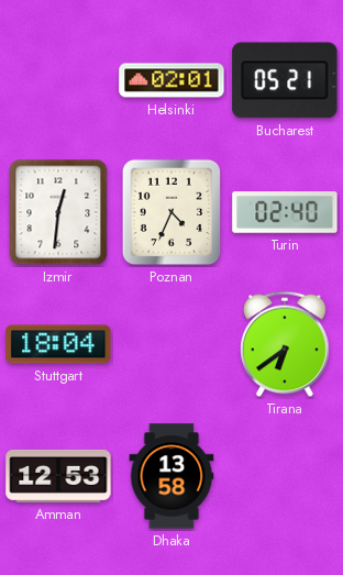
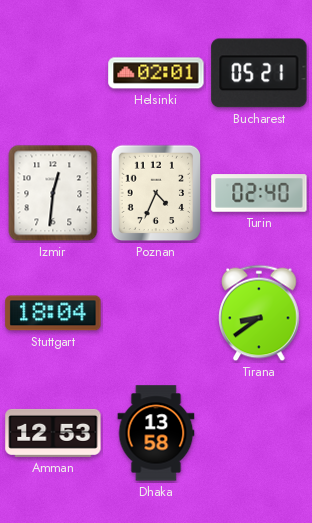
Tirana: 6:39 -> 8:39 (259, 313)
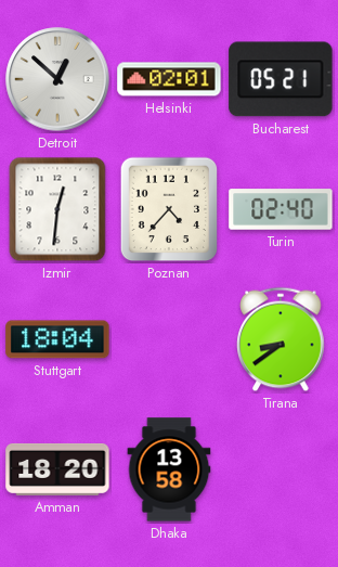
Detroit: none -> 12:52 (57, 79)
Poznan: 4:34 -> 4:37 (169, 209)
Amman: 12:53 -> 18:20 (57, 469)
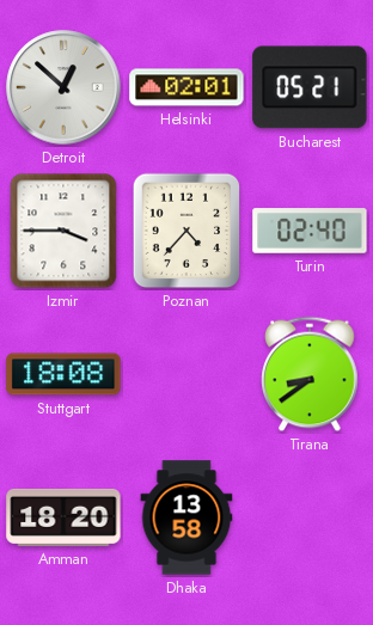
Izmir: 12:31 -> 3:45 (63, 231)
Stuttgart: 18:04 -> 18:08 (63, 374)
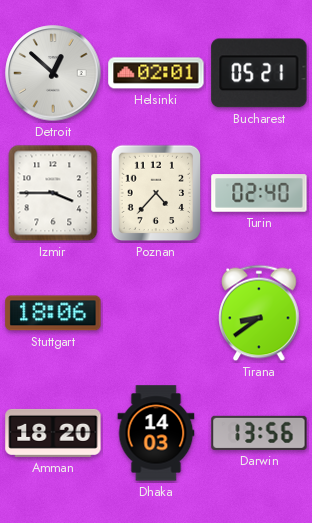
Stuttgart: 18:08 -> 18:06 (53, 313)
Dhaka: 13:58 -> 14:03 (156, 433)
Darwin: none -> 13:56 (259, 433)
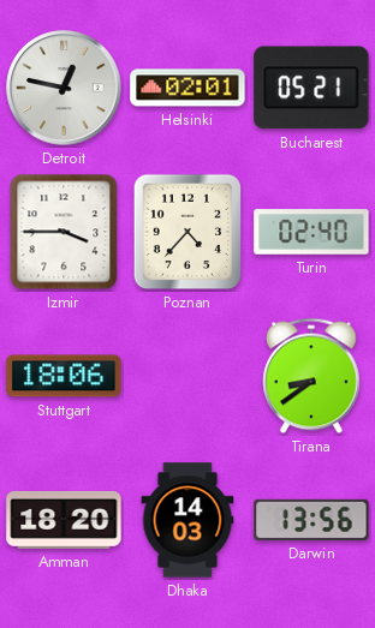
Detroit: 12:52 -> 12:47 (64, 88)
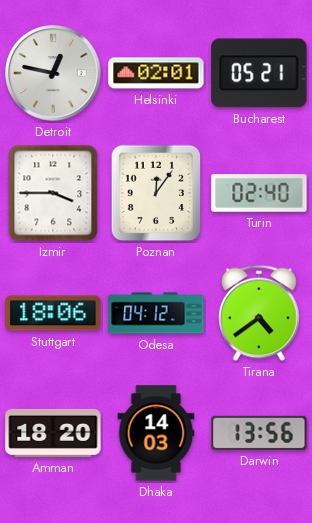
Poznan: 4:37 -> 12:06 (156, 193)
Odesa: none -> 04:12 (156, 313)
Tirana: 8:39 -> 4:39 (259, 313)
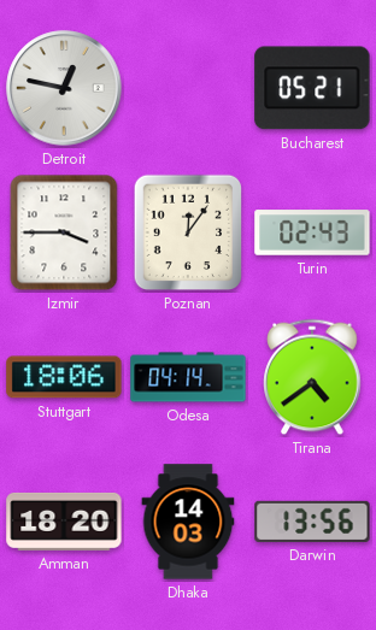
Helsinki: 02:01 -> none (156, 73)
Turin: 02:40 -> 02:43 (312, 232)
Odesa: 04:12 -> 04:14 (188, 377)
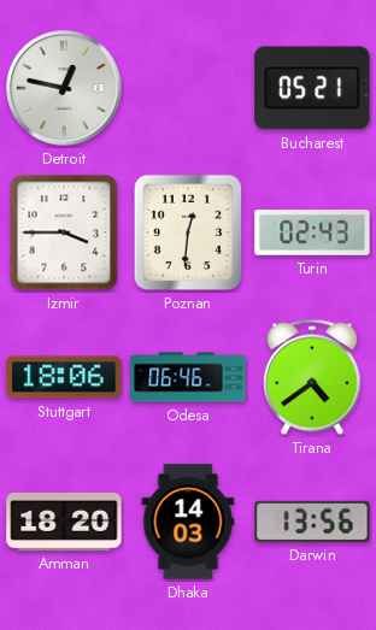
Poznan: 12:06 -> 12:31 (188, 232)
Odesa: 04:14 -> 06:46 (188, 377)
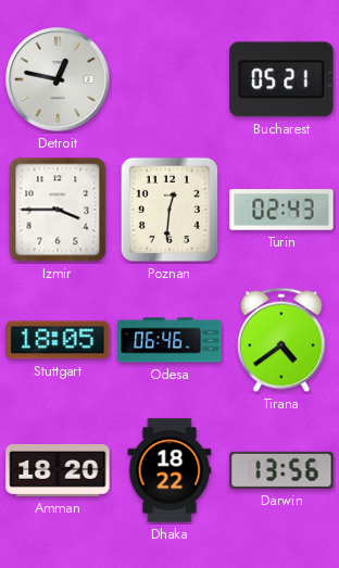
Stuttgart: 18:06 -> 18:05 (58, 340)
Dhaka: 14:03 -> 18:22 (169, 470)
